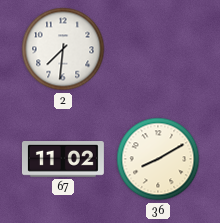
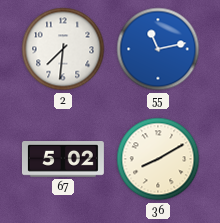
55: none -> 11:13 (158, 49)
67: 11:02 -> 5:02 (63, 160)
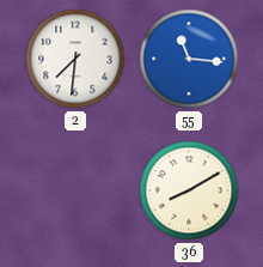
55: 11:13 -> 11:16 (189, 59)
67: 5:02 -> none (63, 160)
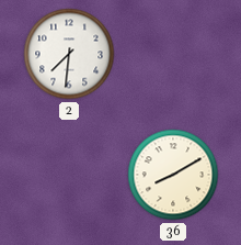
55: 11:16 -> none (189, 59)
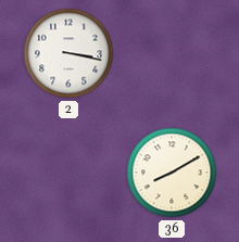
2: 7:31 -> 3:17 (68, 53)
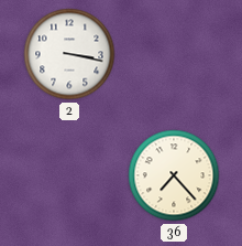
36: 8:10 -> 7:23 (174, 175)
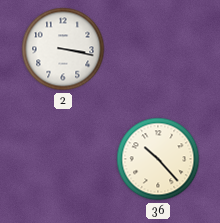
36: 7:23 -> 10:23 (158, 159)
